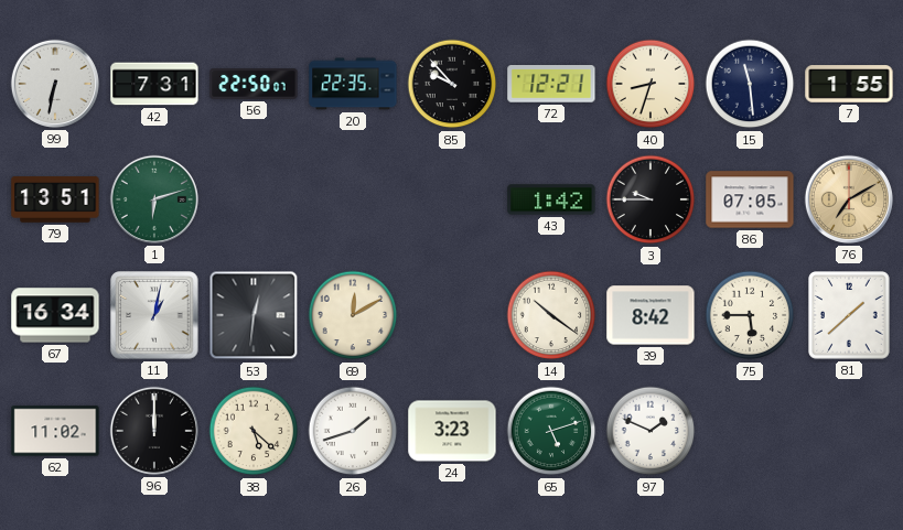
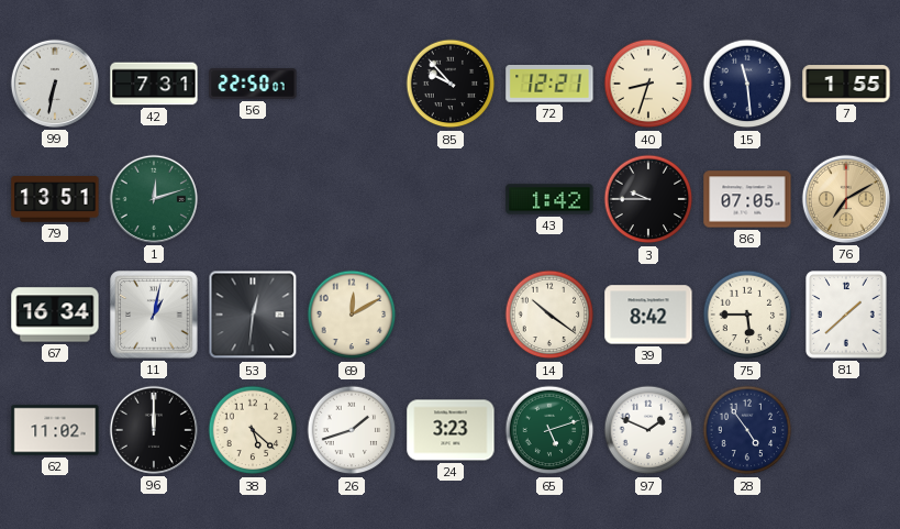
20: 22:35 -> none (353, 84)
1: 6:12 -> 12:12 (154, 199)
28: none -> 4:54 (747, 430)
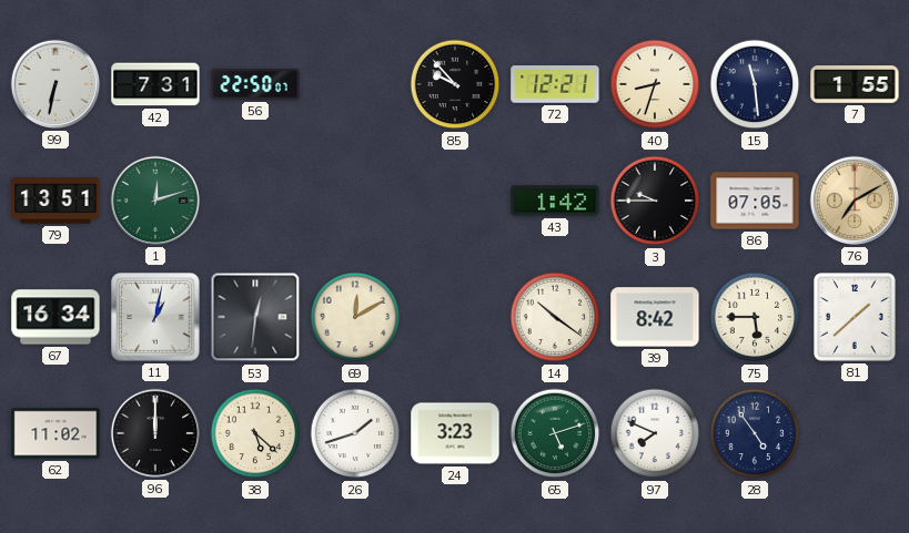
97: 1:49 -> 7:49 (655, 433)
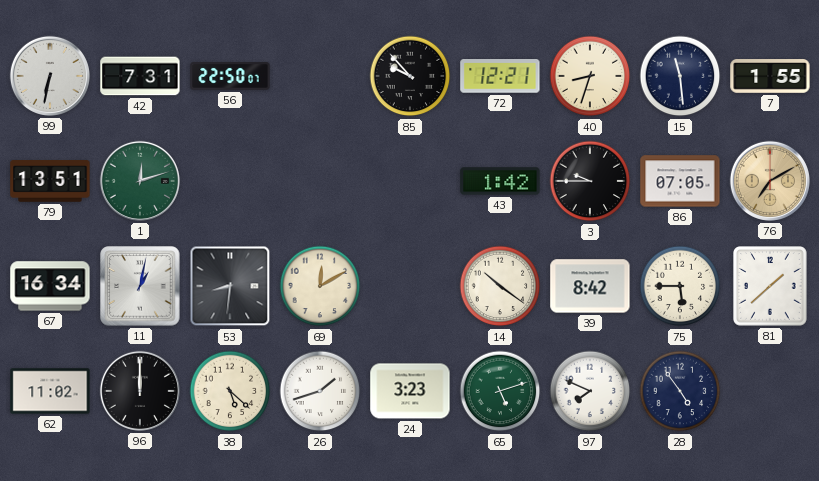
53: 12:31 -> 8:31 (230, 286)
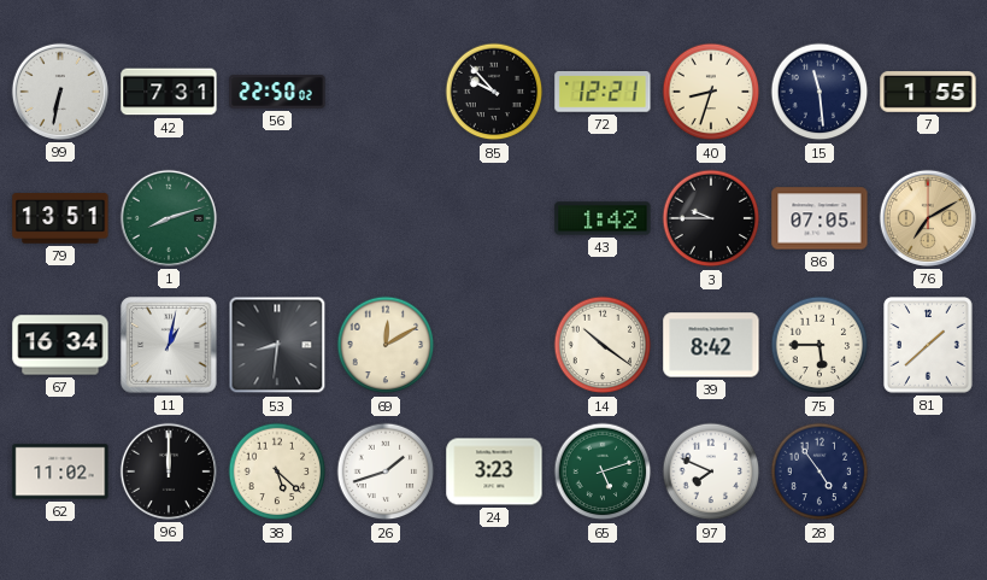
56: 22:50:07 -> 22:50:02 (277, 92)
1: 12:12 -> 8:12 (169, 218)
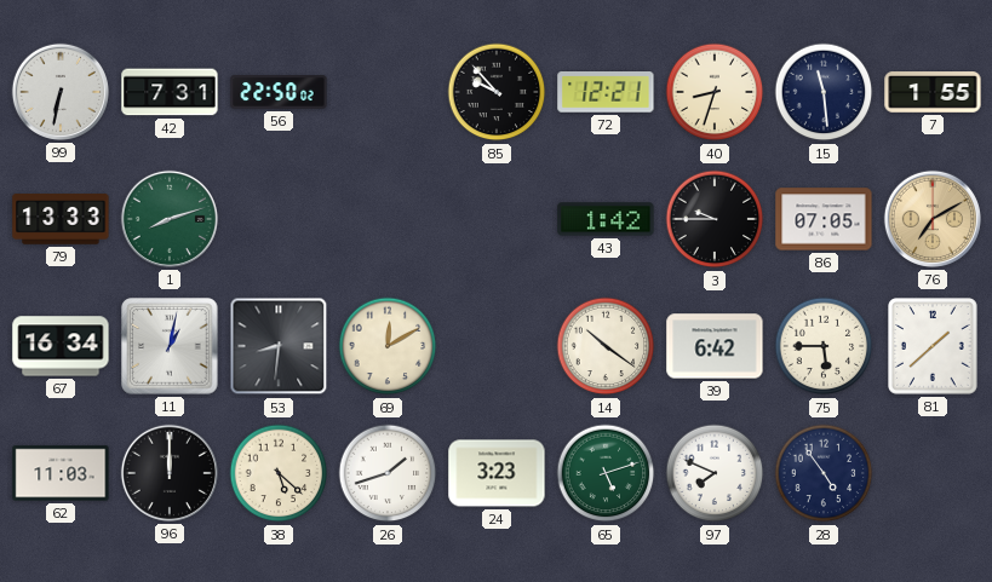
79: 13:51 -> 13:33 (61, 219)
39: 8:42 -> 6:42 (715, 346)
62: 11:02 -> 11:03 (61, 473)
